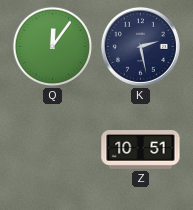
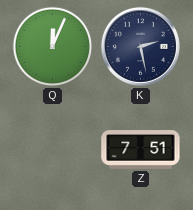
Q: 12:06 -> 12:04 (53, 47)
Z: 10:51 -> 7:51 (141, 150)
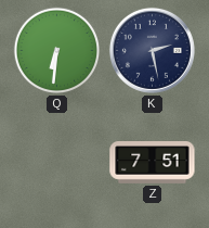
Q: 12:04 -> 6:31 (57, 51)
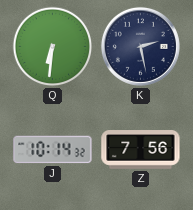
J: none -> 10:14 (53, 150)
Z: 7:51 -> 7:56 (141, 150)
